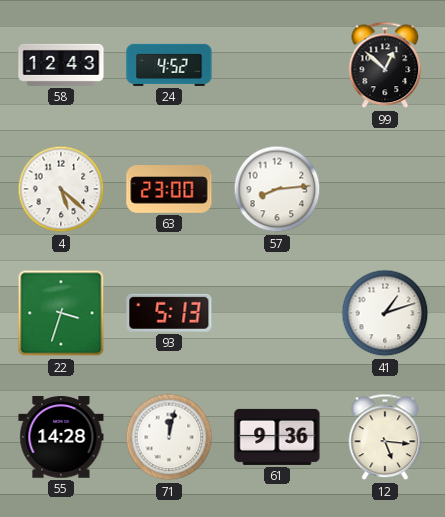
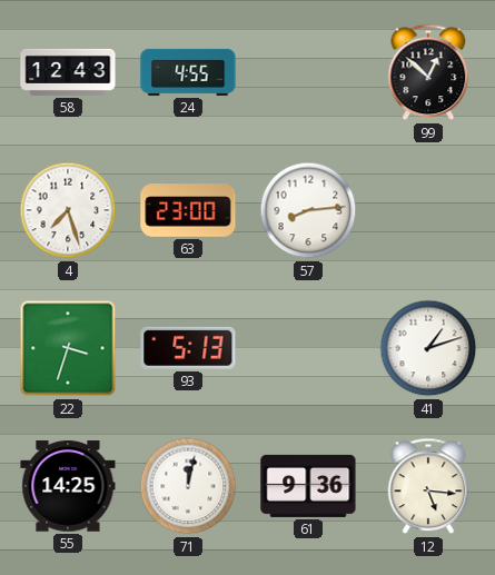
24: 4:52 -> 4:55 (188, 72)
4: 5:22 -> 7:27 (68, 210)
55: 14:28 -> 14:25 (68, 486)
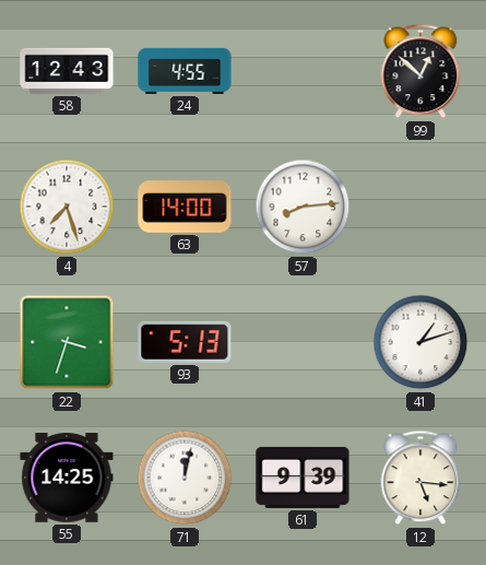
63: 23:00 -> 14:00 (185, 207)
61: 9:36 -> 9:39 (303, 478)
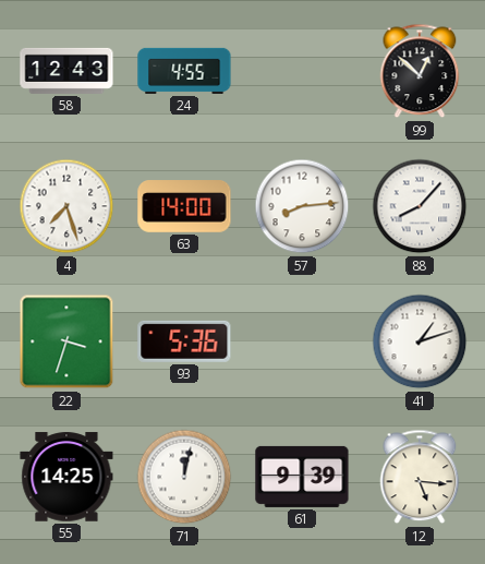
88: none -> 8:07 (420, 206)
93: 5:13 -> 5:36 (184, 341)
